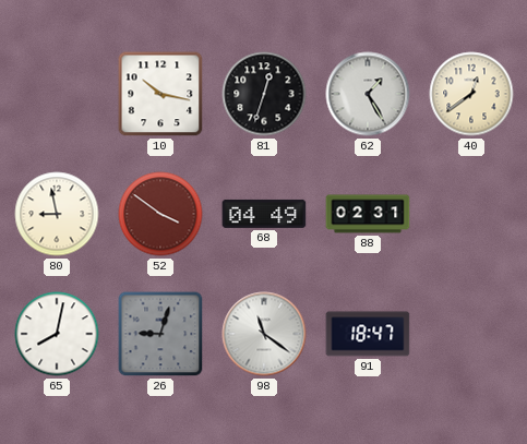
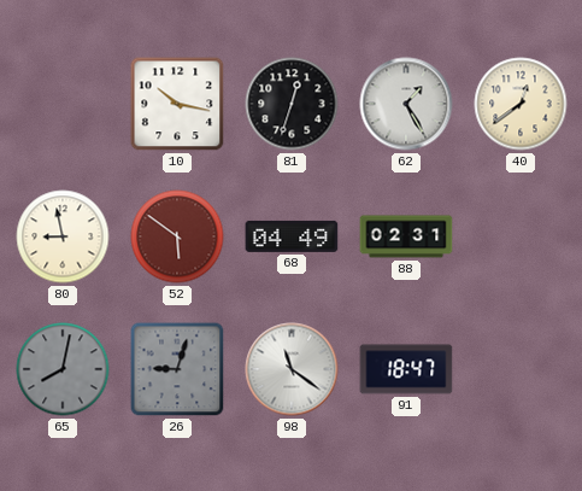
52: 3:51 -> 5:51 (177, 236)
65 dial: white -> grey (63, 369)
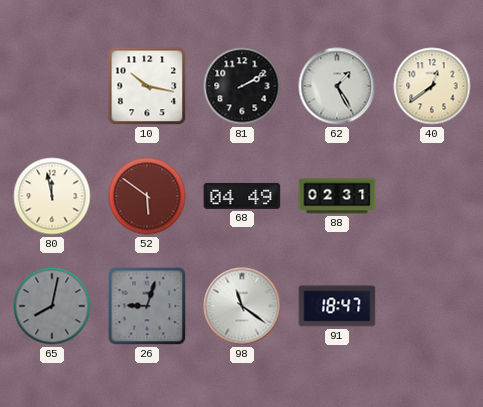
81: 12:33 -> 2:10 (242, 86)
80: 8:58 -> 11:58 (52, 196)
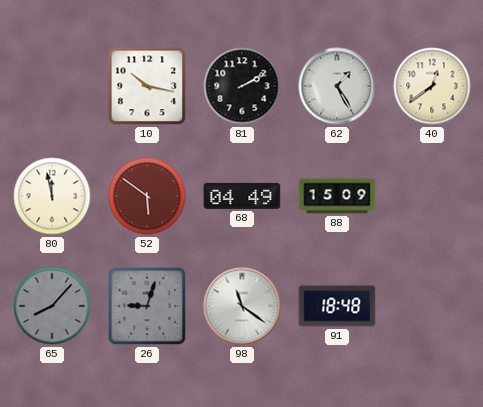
88: 02:31 -> 15:09 (337, 196)
65: 8:02 -> 8:07 (52, 306)
91: 18:47 -> 18:48 (337, 306)
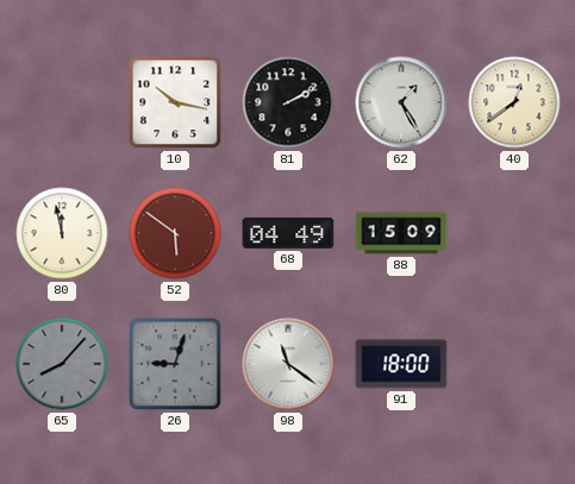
91: 18:48 -> 18:00 (401, 364)
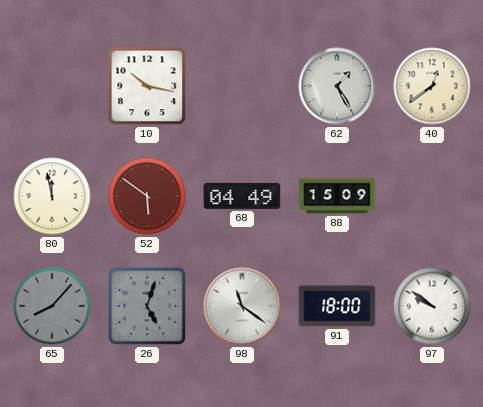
81: 2:10 -> none (288, 102)
26: 9:03 -> 5:03 (147, 306)
97: none -> 9:51 (432, 306)
